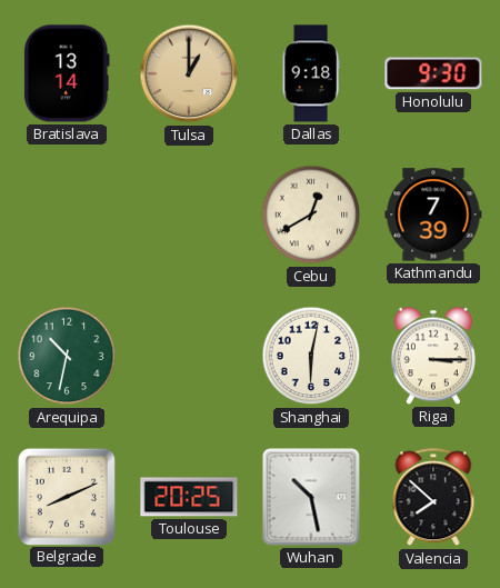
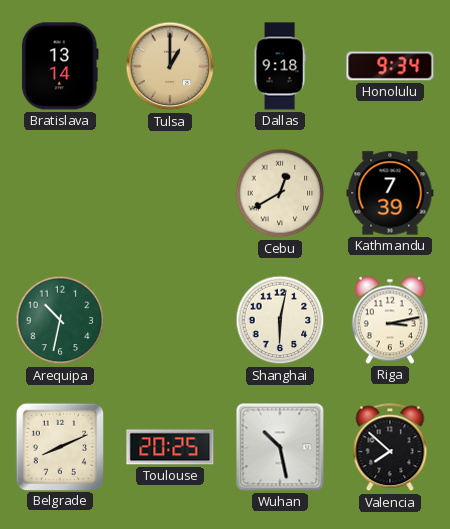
Honolulu: 9:30 -> 9:34 (390, 66)
Riga: 3:15 -> 3:13 (390, 320)
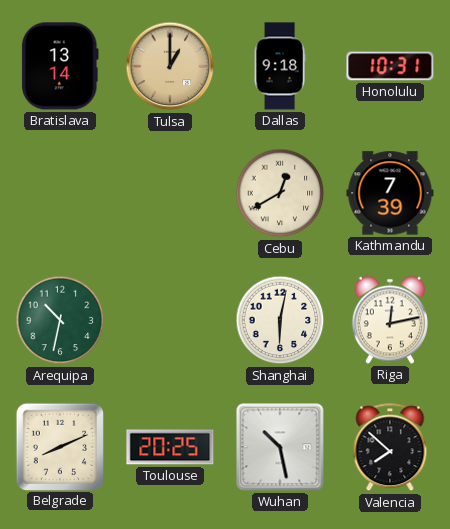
Honolulu: 9:34 -> 10:31 (390, 66)
Riga: 3:13 -> 12:13 (390, 320)
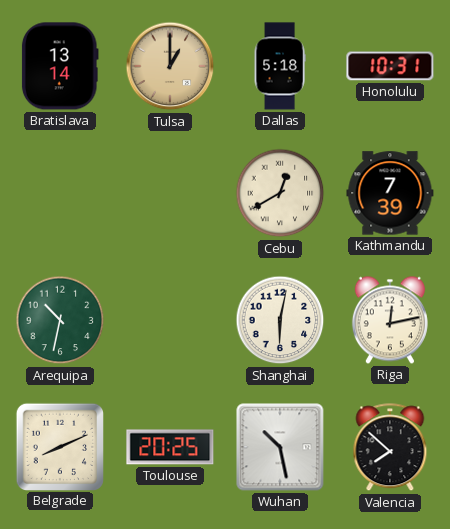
Dallas: 9:18 -> 5:18 (280, 66)
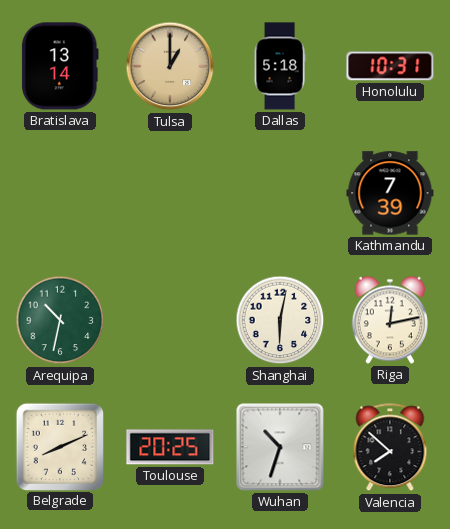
Cebu: 12:40 -> none (280, 193)
Wuhan: 10:28 -> 10:33 (280, 447)
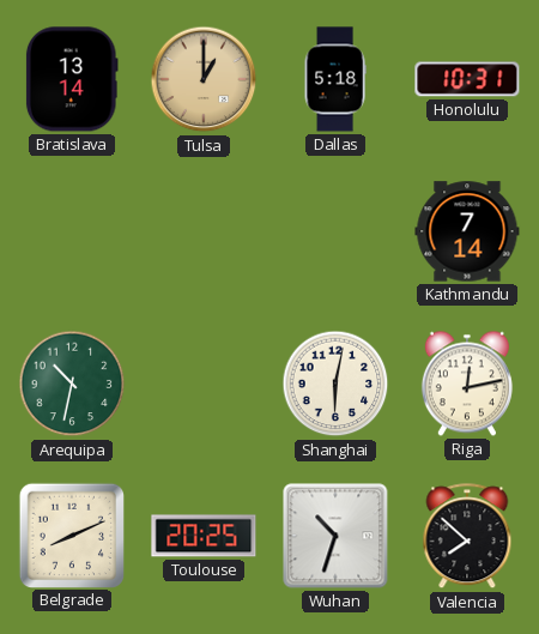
Kathmandu: 7:39 -> 7:14 (467, 231)
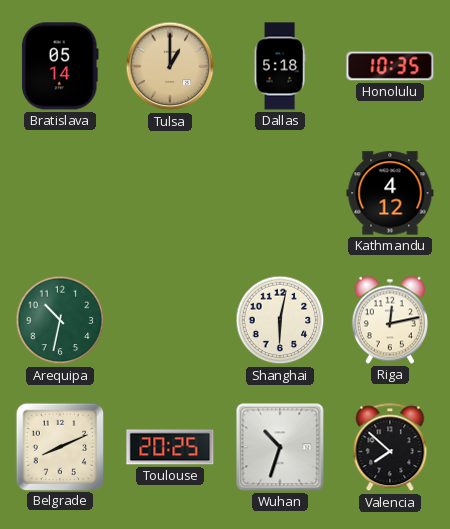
Bratislava: 13:14 -> 05:14 (60, 66)
Honolulu: 10:31 -> 10:35 (390, 66)
Kathmandu: 7:14 -> 4:12 (390, 193)
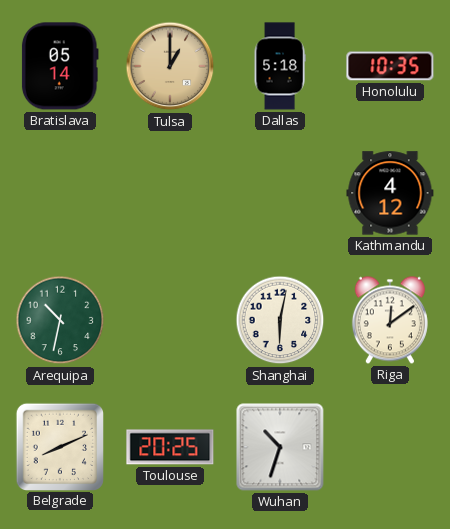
Riga: 12:13 -> 12:09 (390, 320)
Valencia: 7:52 -> none (390, 448)
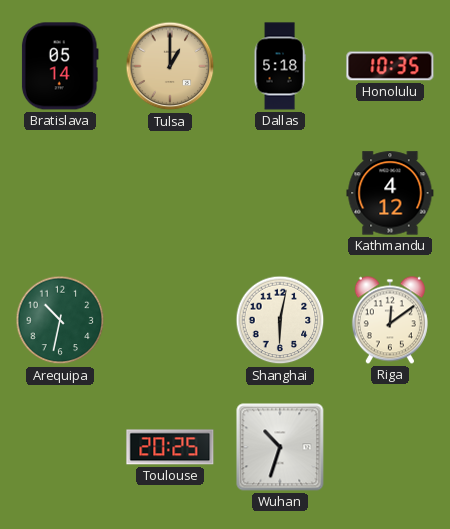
Belgrade: 8:11 -> none (59, 446)
